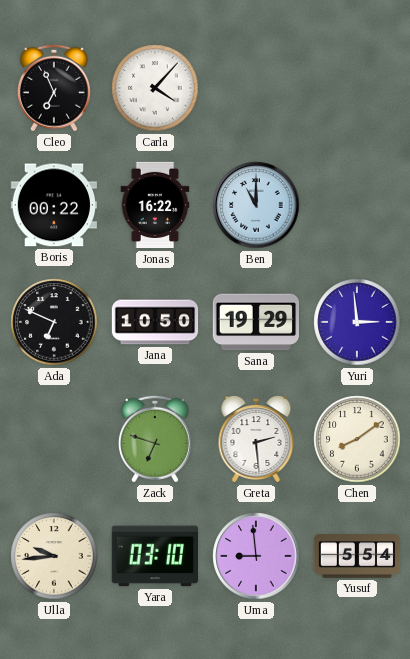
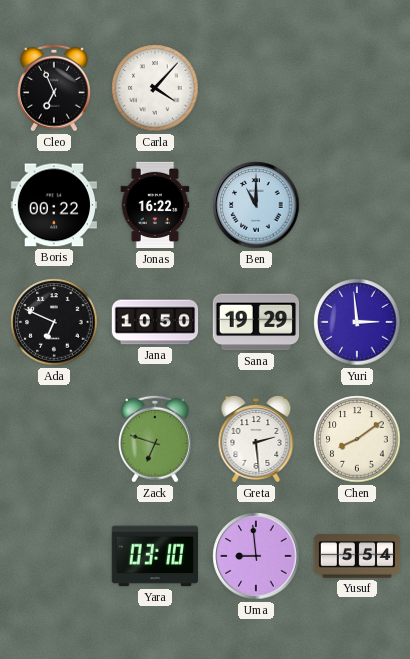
Ulla: 9:44 -> none (54, 556)
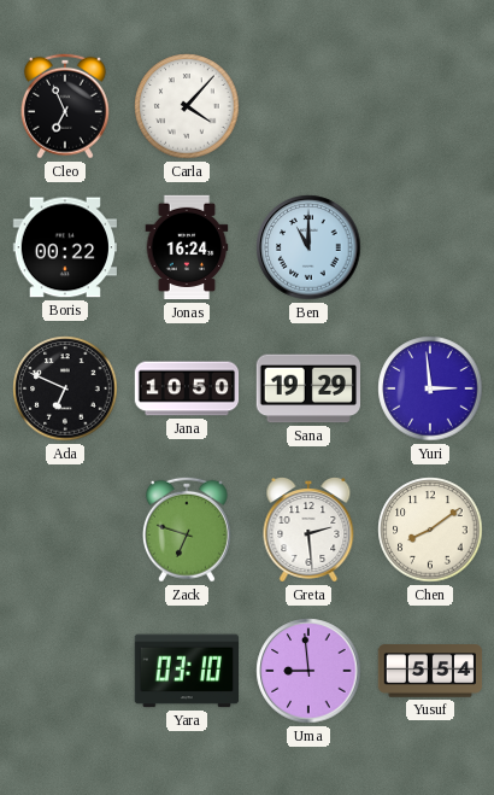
Jonas: 16:22 -> 16:24 (187, 247)
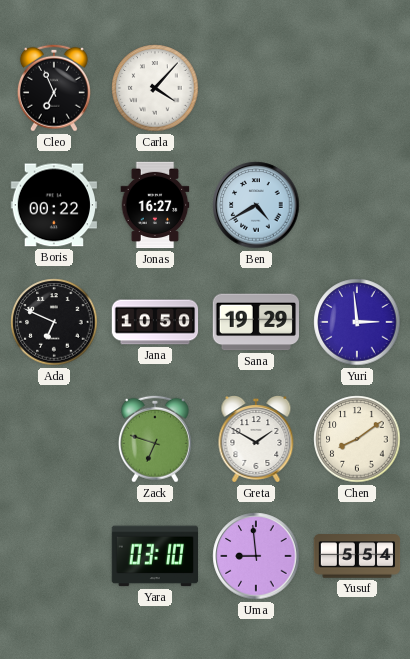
Jonas: 16:24 -> 16:27 (155, 205)
Ben: 11:00 -> 4:40 (256, 205)
Greta: 2:29 -> 1:50 (256, 440)
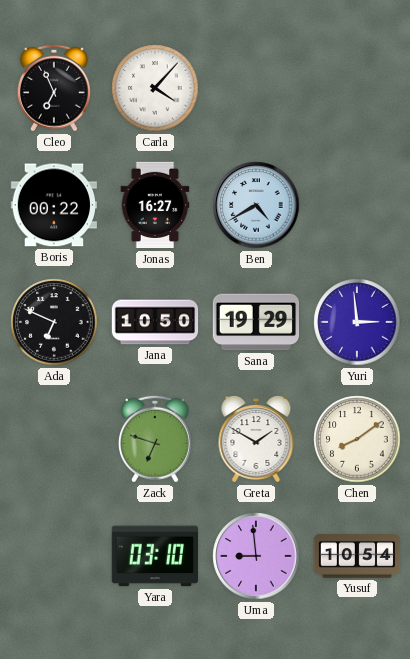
Yusuf: 5:54 -> 10:54 (357, 556)
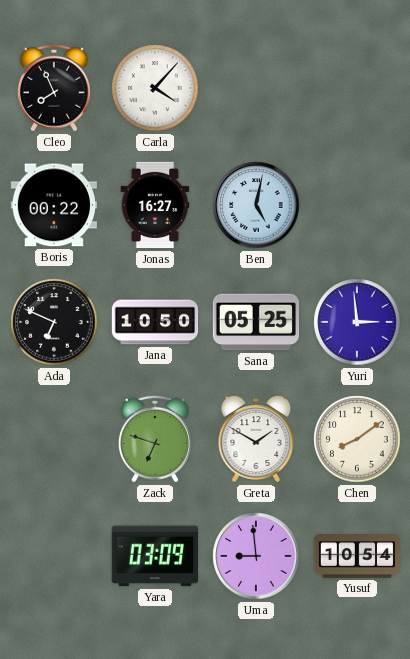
Cleo: 6:56 -> 7:56 (54, 88)
Ben: 4:40 -> 5:02 (256, 205)
Sana: 19:29 -> 05:25 (255, 322)
Yara: 03:10 -> 03:09 (154, 556)
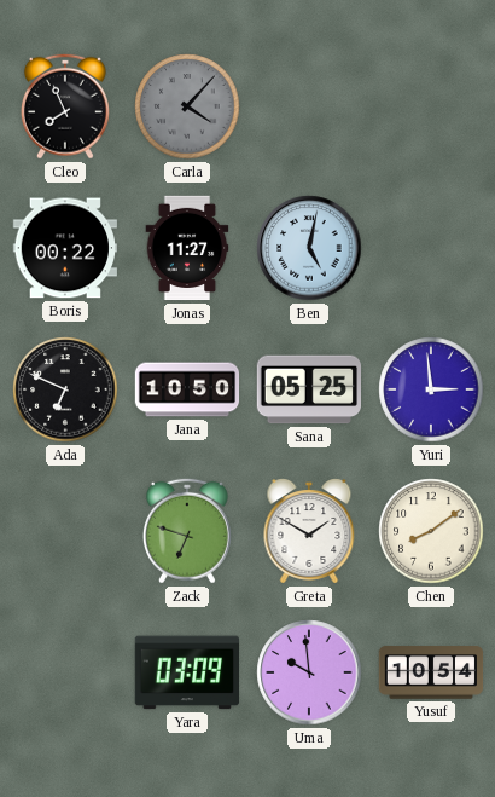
Carla dial: white -> grey (187, 106)
Jonas: 16:27 -> 11:27 (187, 248)
Uma: 8:59 -> 9:59 (309, 672)
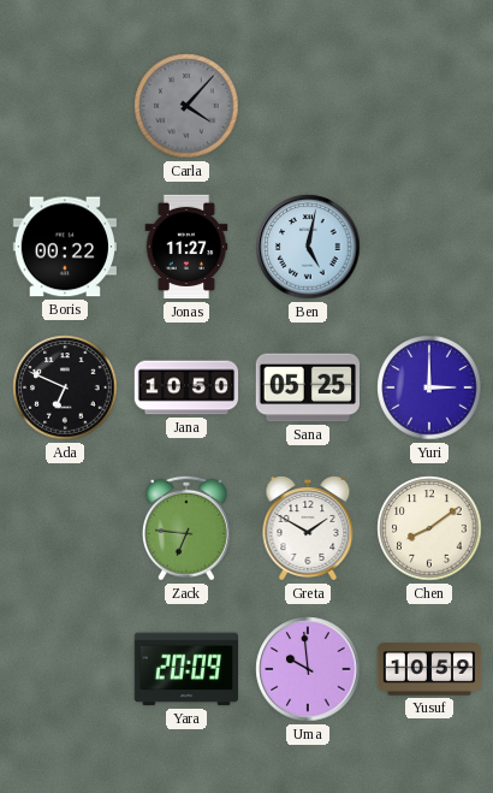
Cleo: 7:56 -> none (65, 106)
Yuri: 2:59 -> 3:00 (429, 387)
Zack: 6:48 -> 6:46 (186, 528)
Yara: 03:09 -> 20:09 (185, 669)
Yusuf: 10:54 -> 10:59 (429, 669)
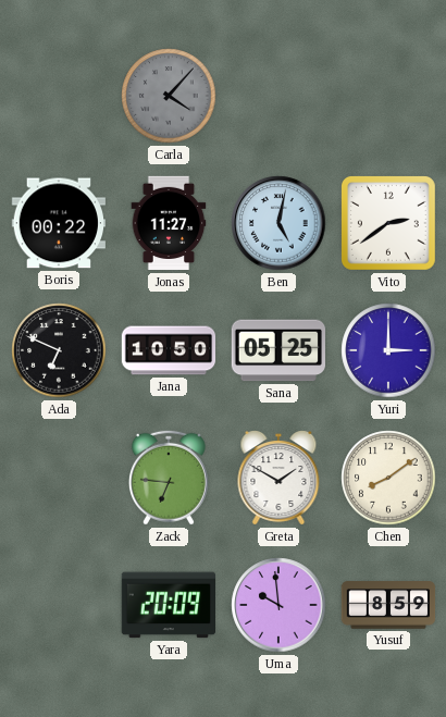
Vito: none -> 2:39 (388, 223)
Yusuf: 10:59 -> 8:59 (388, 605)
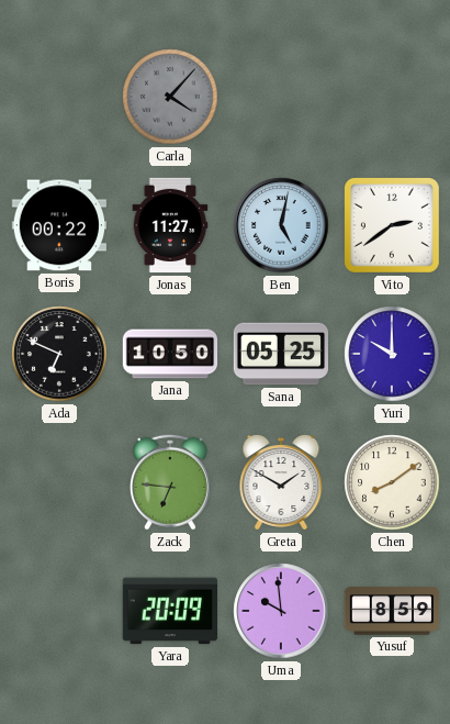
Yuri: 3:00 -> 10:00 (392, 354)
